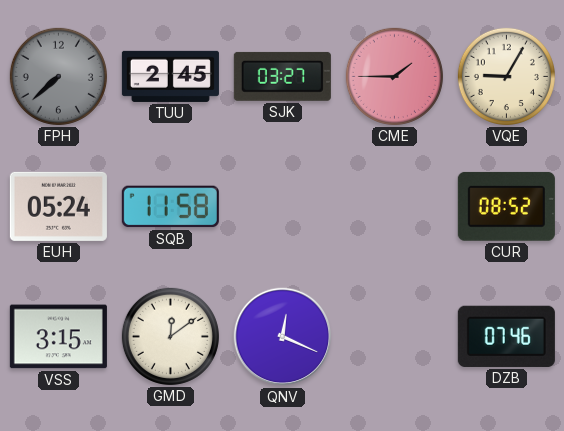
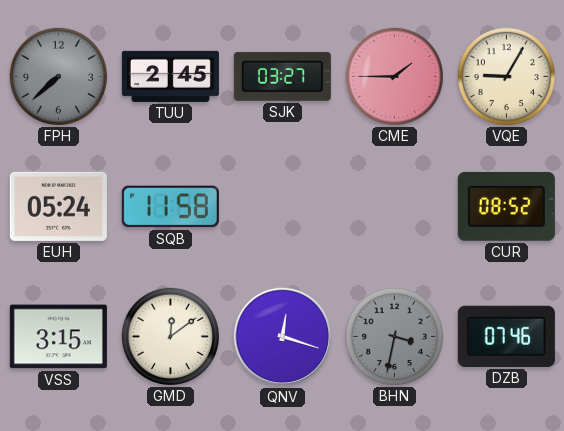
QNV: 12:19 -> 12:18 (283, 337)
BHN: none -> 3:32 (394, 336)
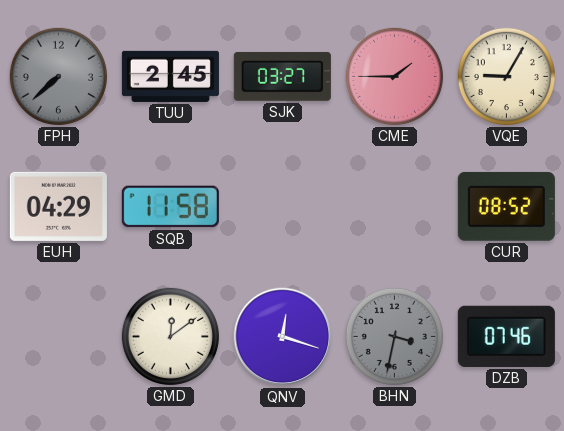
EUH: 05:24 -> 04:29 (58, 206)
VSS: 3:15 -> none (58, 337)
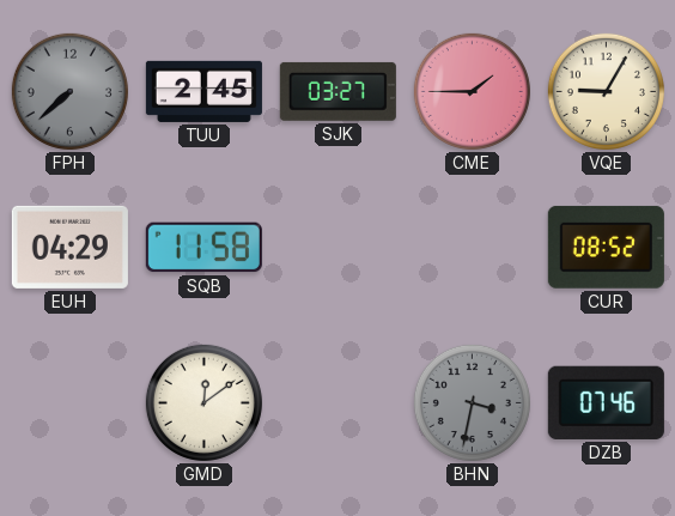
QNV: 12:18 -> none (283, 337)
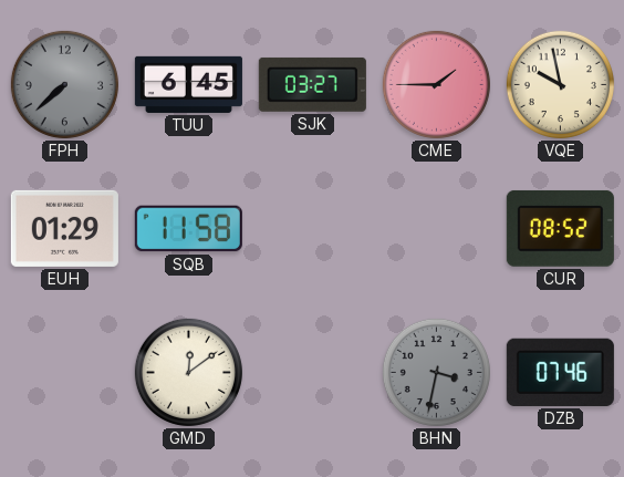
TUU: 2:45 -> 6:45 (188, 84)
VQE: 9:05 -> 9:58 (560, 84)
EUH: 04:29 -> 01:29 (64, 228)
